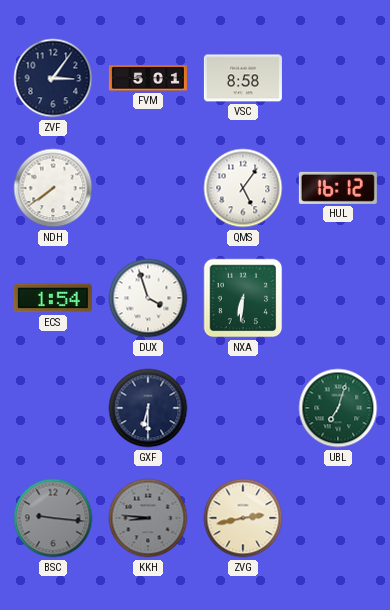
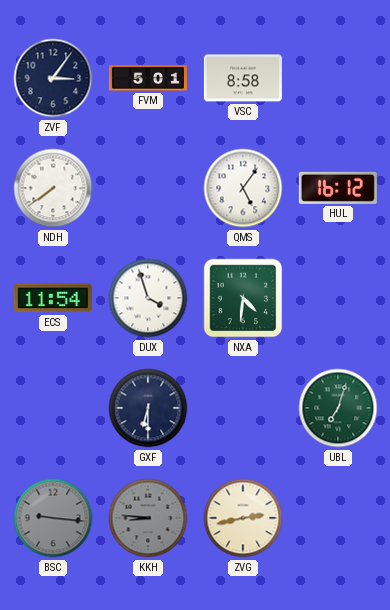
ECS: 1:54 -> 11:54 (53, 298)
NXA: 6:31 -> 4:31 (243, 298)
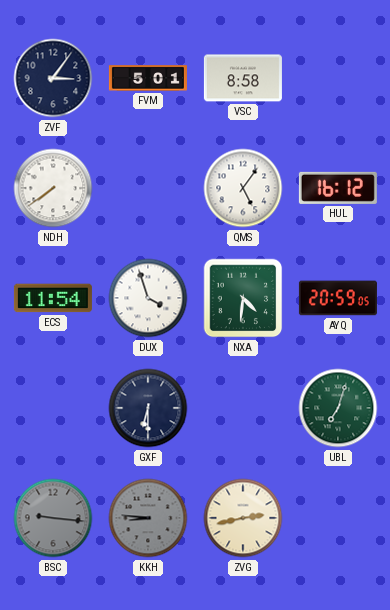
AYQ: none -> 20:59 (338, 298)
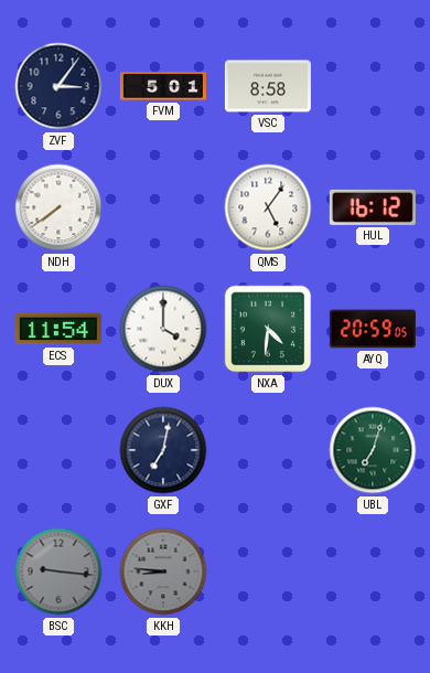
DUX: 3:57 -> 4:00 (163, 329)
GXF: 6:30 -> 7:02 (163, 450)
ZVG: 2:43 -> none (243, 518)
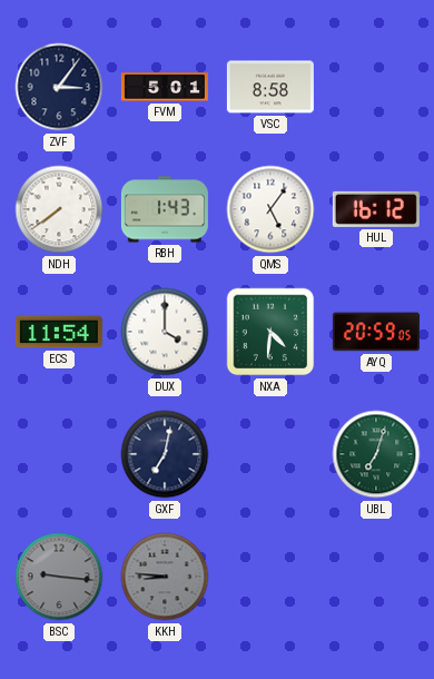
RBH: none -> 1:43 (165, 209)
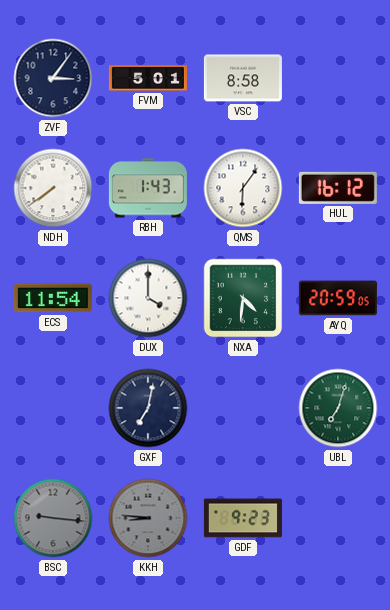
QMS: 5:06 -> 6:06 (243, 188)
GDF: none -> 9:23 (243, 518)
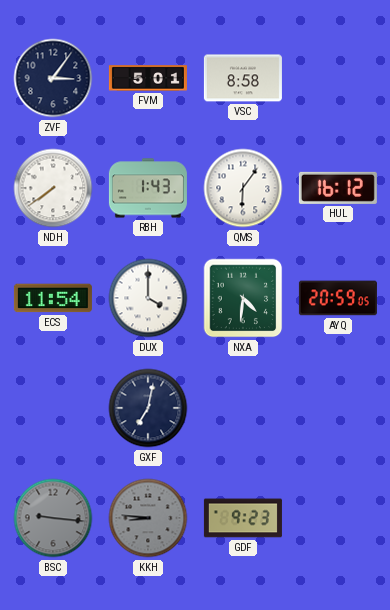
UBL: 7:03 -> none (338, 408)
